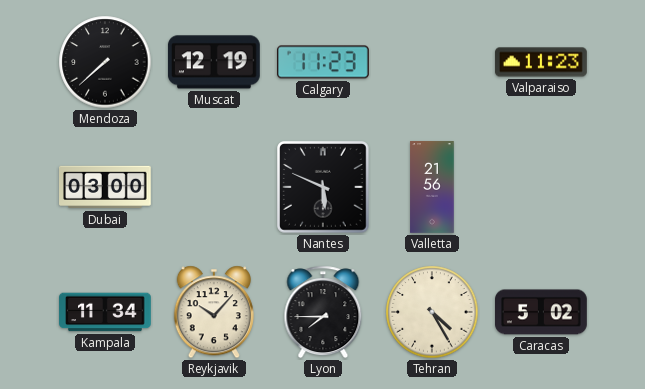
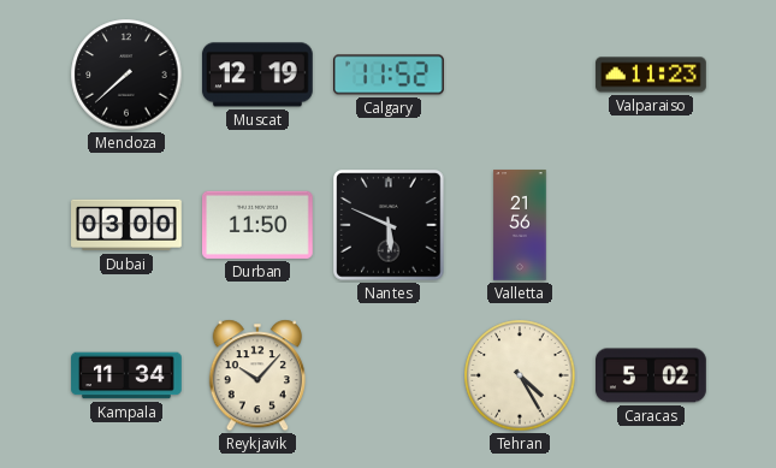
Calgary: 11:23 -> 11:52 (390, 75)
Durban: none -> 11:50 (259, 225)
Lyon: 7:45 -> none (323, 312)
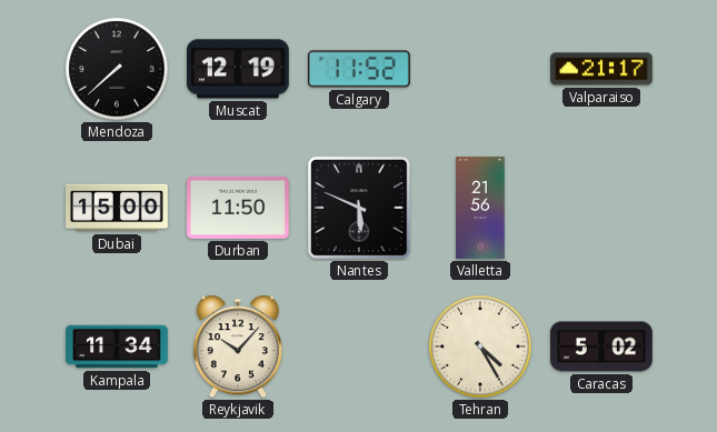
Valparaiso: 11:23 -> 21:17 (601, 69)
Dubai: 03:00 -> 15:00 (118, 208)
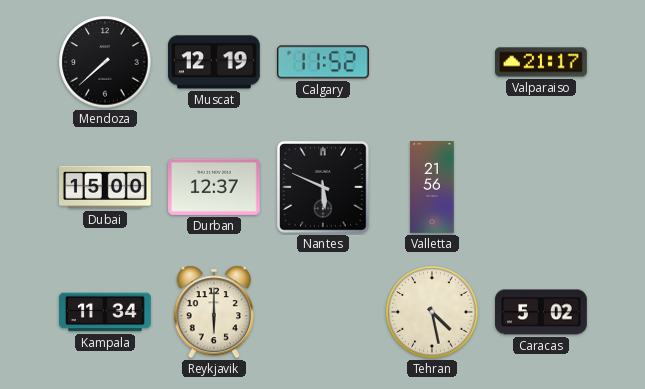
Durban: 11:50 -> 12:37 (215, 187)
Reykjavik: 10:07 -> 6:00 (214, 312)
Tehran: 4:25 -> 4:28 (432, 312)
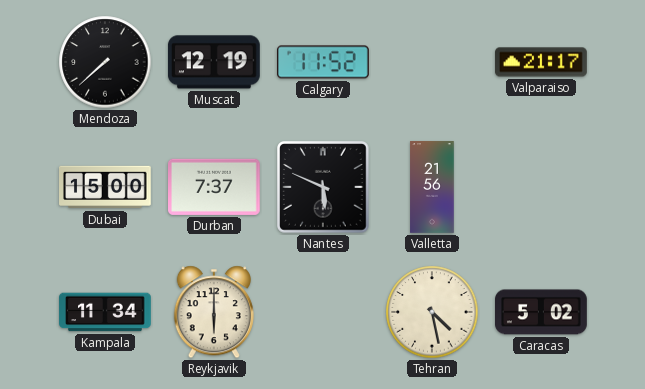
Durban: 12:37 -> 7:37 (215, 187)
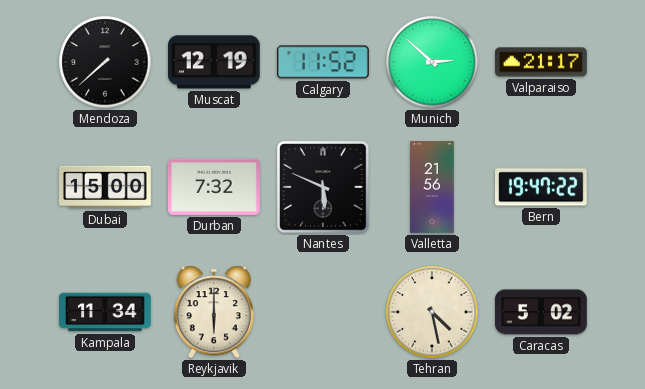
Munich: none -> 2:52 (432, 62)
Durban: 7:37 -> 7:32 (215, 187)
Bern: none -> 19:47 (542, 187)
